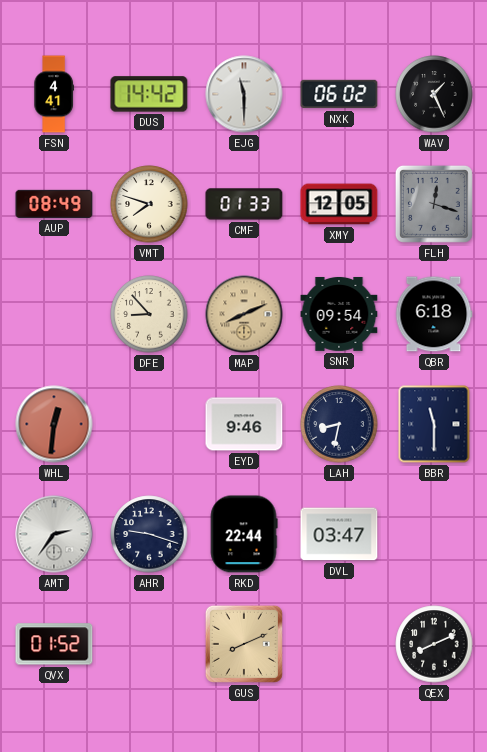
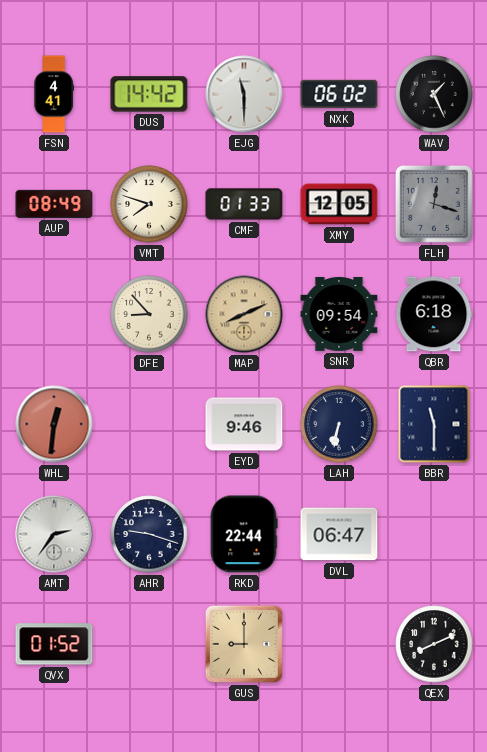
LAH: 8:32 -> 6:32 (339, 424)
DVL: 03:47 -> 06:47 (339, 534)
GUS: 8:11 -> 9:00 (244, 644)
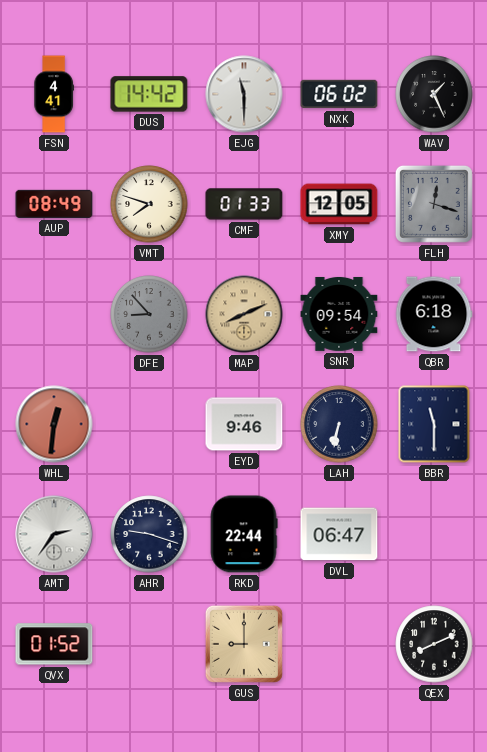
DFE dial: cream -> grey (149, 314)
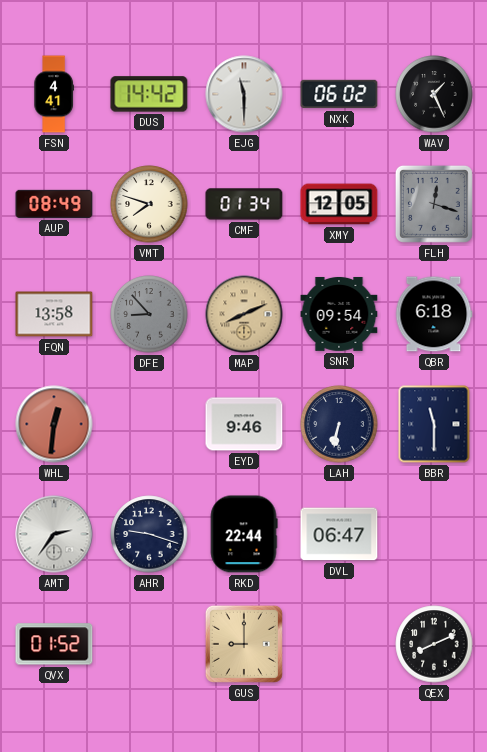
CMF: 01:33 -> 01:34 (244, 204)
FQN: none -> 13:58 (54, 314)
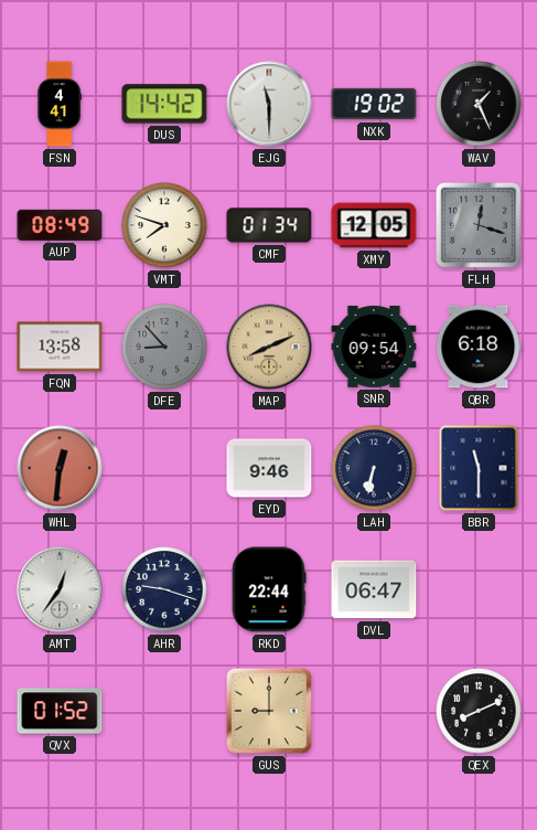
NXK: 06:02 -> 19:02 (374, 104)
AMT: 2:36 -> 12:36 (60, 589)
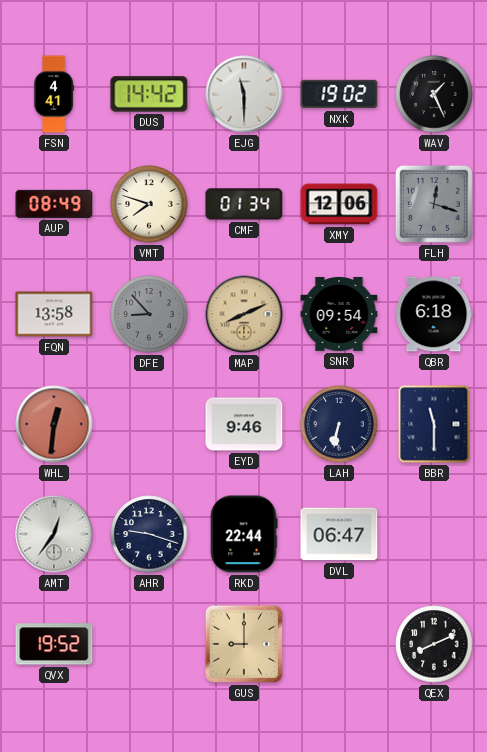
XMY: 12:05 -> 12:06 (339, 204)
QVX: 01:52 -> 19:52 (54, 644)
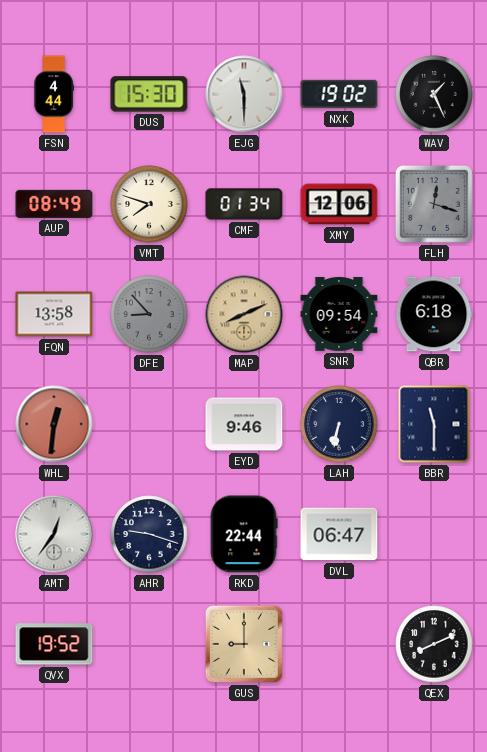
FSN: 4:41 -> 4:44 (54, 94)
DUS: 14:42 -> 15:30 (149, 94)
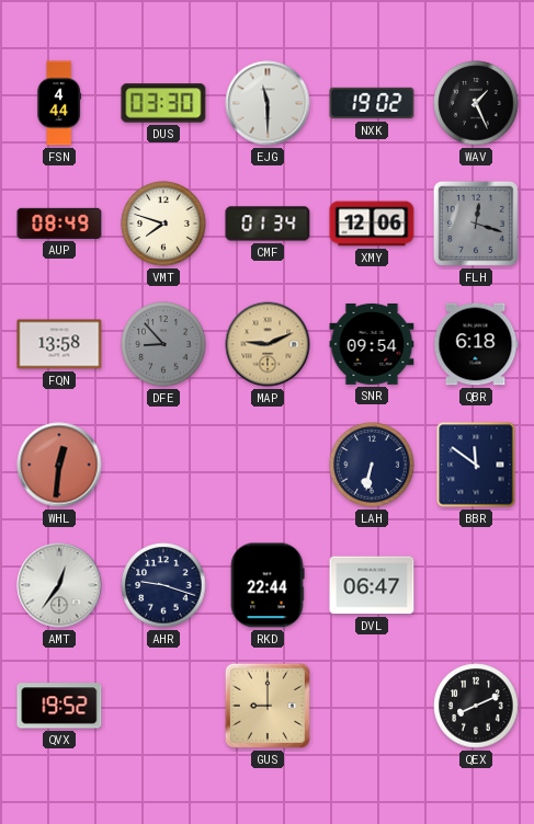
DUS: 15:30 -> 03:30 (163, 103)
MAP: 8:11 -> 9:11 (268, 344)
EYD: 9:46 -> none (244, 424)
BBR: 11:30 -> 11:51 (476, 465)
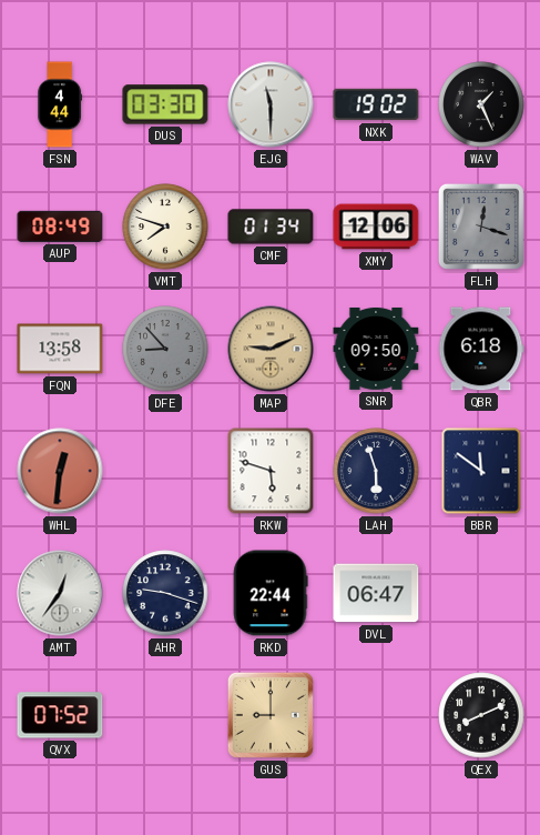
SNR: 09:54 -> 09:50 (376, 349)
RKW: none -> 5:48 (271, 471)
LAH: 6:32 -> 5:57 (376, 471)
QVX: 19:52 -> 07:52 (60, 715)
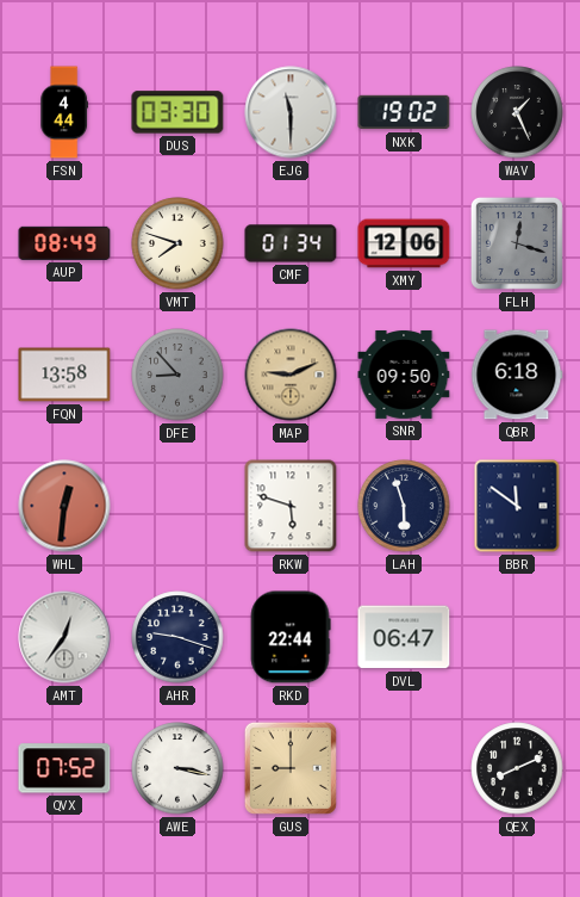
AWE: none -> 3:17 (177, 768)
